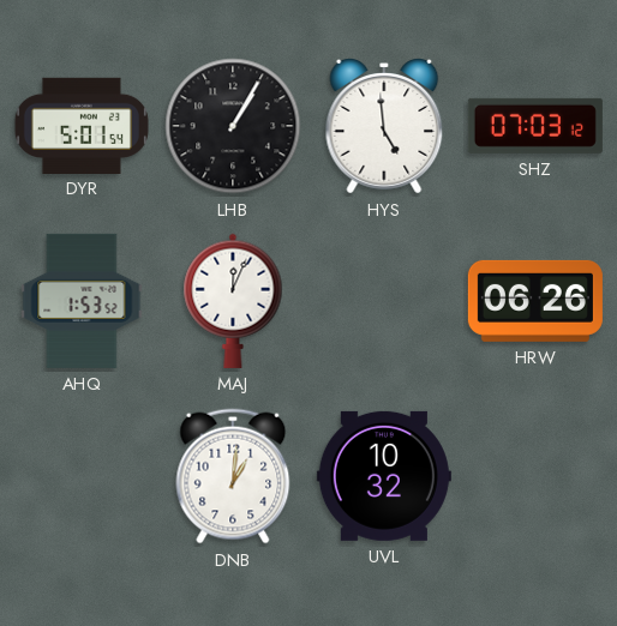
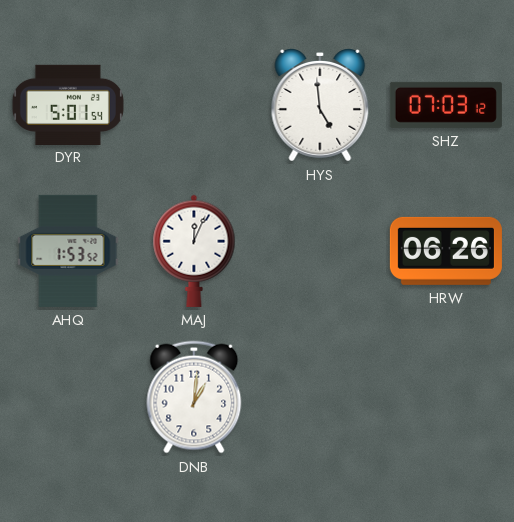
LHB: 1:05 -> none (233, 126)
UVL: 10:32 -> none (384, 476)
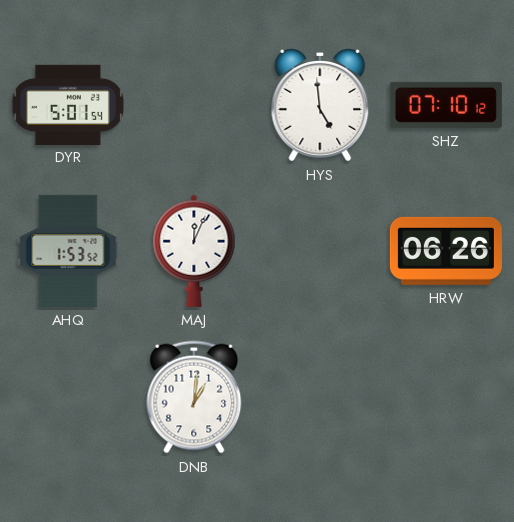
SHZ: 07:03 -> 07:10 (446, 105)
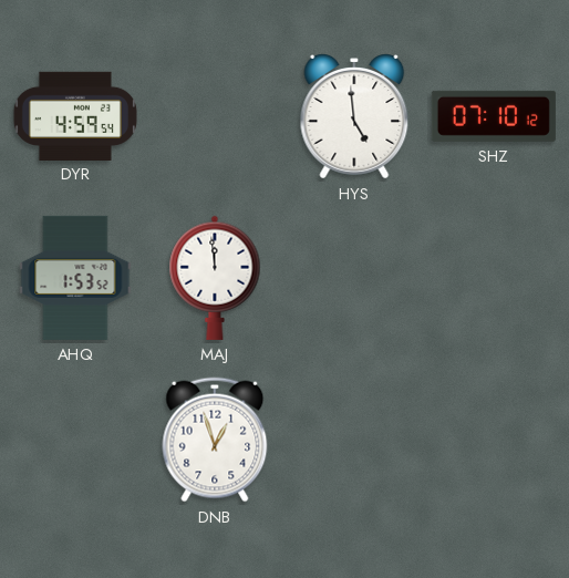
DYR: 5:01 -> 4:59 (75, 115)
MAJ: 12:04 -> 11:59 (215, 278)
HRW: 06:26 -> none (446, 251)
DNB: 1:01 -> 12:57 (215, 440)
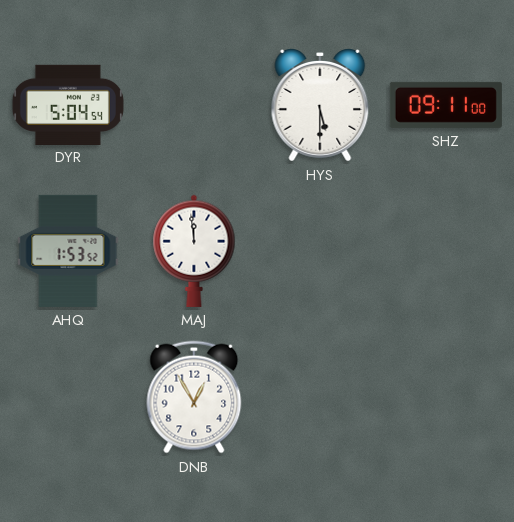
DYR: 4:59 -> 5:04 (68, 104)
HYS: 4:59 -> 5:30 (320, 106)
SHZ: 07:10 -> 09:11 (446, 105)
DNB: 12:57 -> 12:55 (194, 397)
